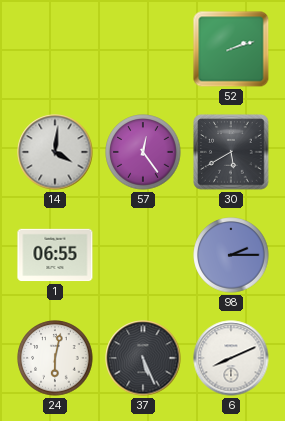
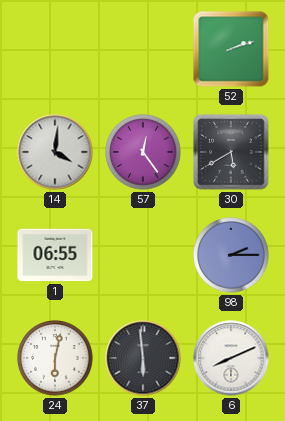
37: 5:26 -> 5:59 (143, 358)
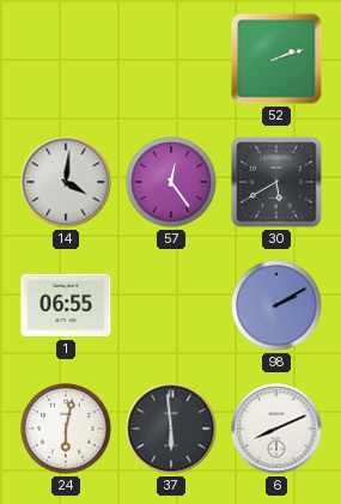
98: 2:15 -> 2:10 (276, 305)
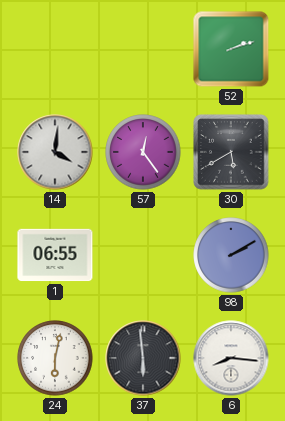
6: 8:11 -> 8:16 (231, 358)
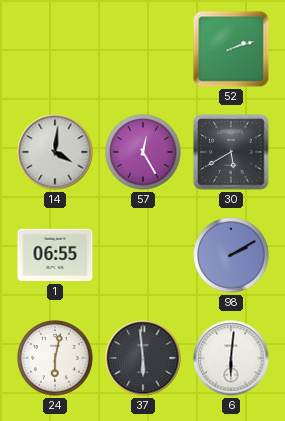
57: 12:24 -> 12:25 (143, 152)
6: 8:16 -> 6:01 (231, 358)
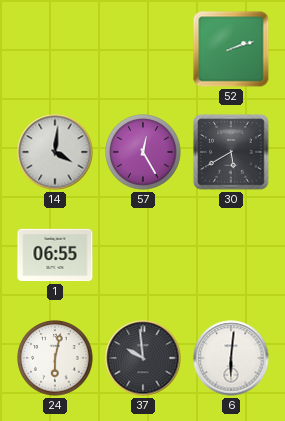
98: 2:10 -> none (231, 255)
37: 5:59 -> 9:59 (143, 358)
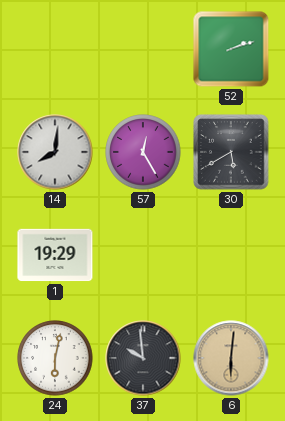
14: 4:01 -> 8:01 (55, 152)
1: 06:55 -> 19:29 (55, 255)
6 dial: white -> champagne (231, 358)
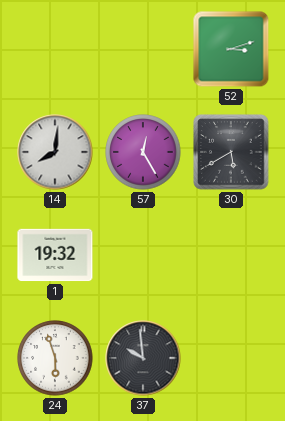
52: 2:12 -> 3:12 (231, 49)
1: 19:29 -> 19:32 (55, 255)
24: 6:02 -> 5:57 (55, 358)
6: 6:01 -> none (231, 358)
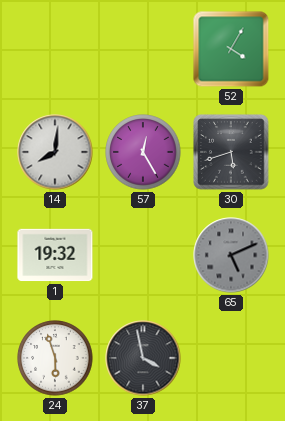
52: 3:12 -> 4:05 (231, 49)
30: 5:40 -> 5:42 (231, 152)
65: none -> 5:11 (231, 255)
37: 9:59 -> 3:58 (143, 358)
